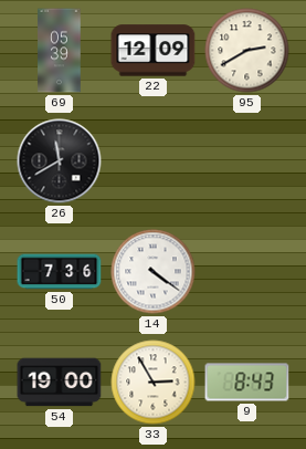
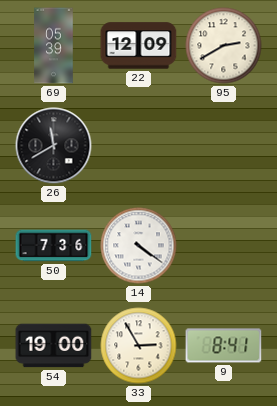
9: 8:43 -> 8:41 (224, 346)
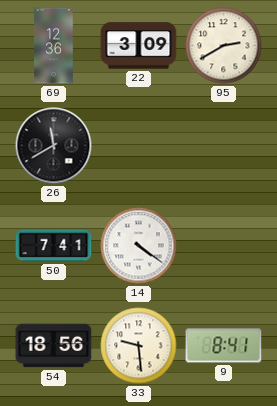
69: 05:39 -> 12:36 (54, 46)
22: 12:09 -> 3:09 (139, 46)
50: 7:36 -> 7:41 (54, 246)
54: 19:00 -> 18:56 (54, 346)
33: 2:55 -> 9:29 (139, 346)
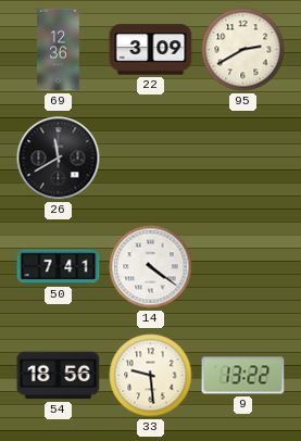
9: 8:41 -> 13:22 (243, 376)
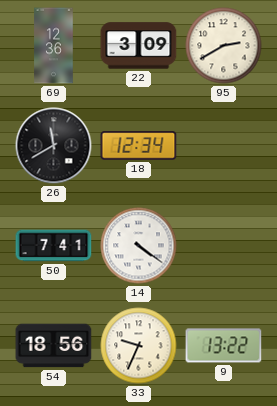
18: none -> 12:34 (139, 146)
33: 9:29 -> 9:34 (139, 346)
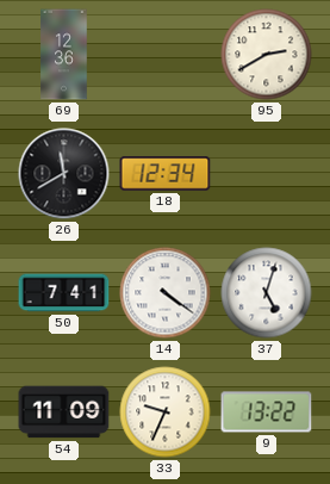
22: 3:09 -> none (139, 46)
37: none -> 5:03 (267, 293)
54: 18:56 -> 11:09 (64, 412)
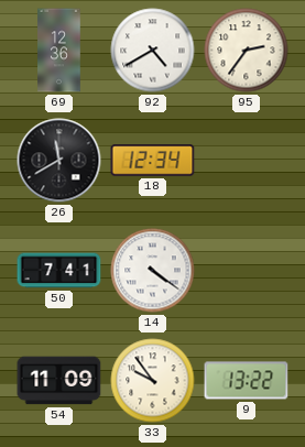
92: none -> 4:40 (153, 51)
95: 2:40 -> 2:36 (247, 51)
37: 5:03 -> none (267, 293)
33: 9:34 -> 9:54 (153, 381)
